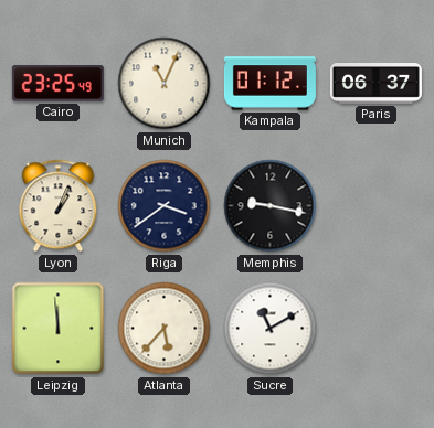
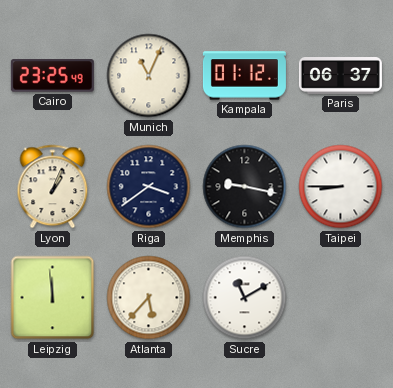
Taipei: none -> 8:45 (341, 187)
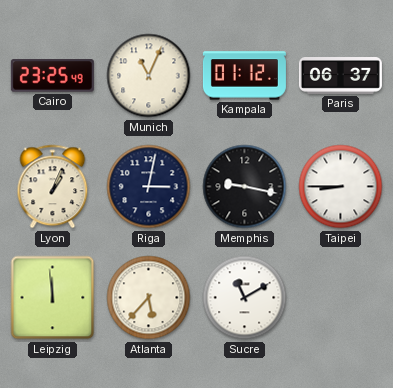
Riga: 3:39 -> 3:02 (149, 187)
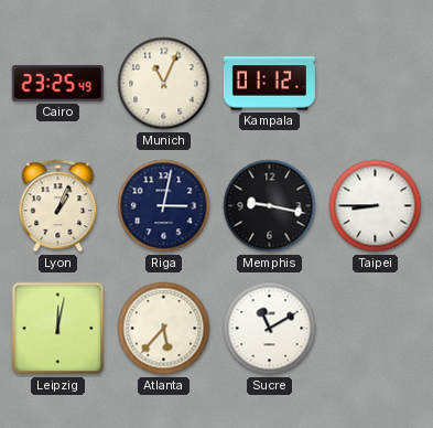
Paris: 06:37 -> none (340, 76)
Leipzig: 11:59 -> 12:02 (58, 329)
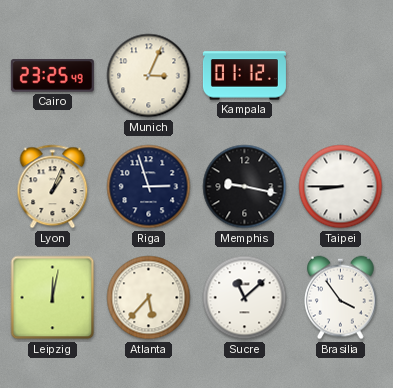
Munich: 11:04 -> 3:04 (149, 76)
Riga: 3:02 -> 2:57 (149, 187)
Sucre: 11:10 -> 11:08 (245, 298)
Brasilia: none -> 3:54 (341, 298)
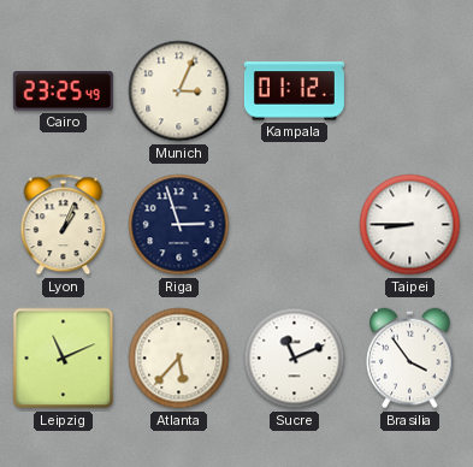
Memphis: 9:17 -> none (245, 187)
Leipzig: 12:02 -> 11:11 (64, 359)
Sucre: 11:08 -> 11:11 (295, 359)
